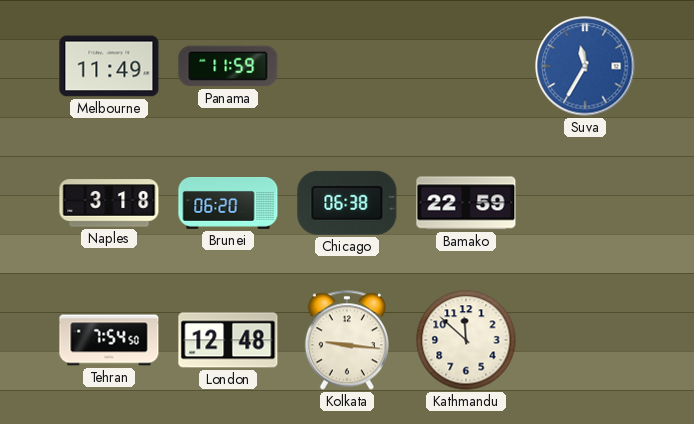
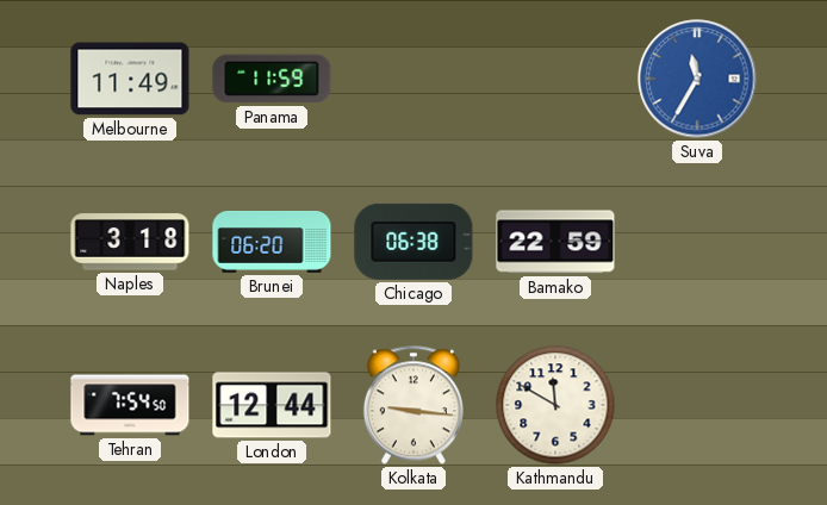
London: 12:48 -> 12:44 (272, 405)
Kathmandu: 11:52 -> 11:50 (555, 405)
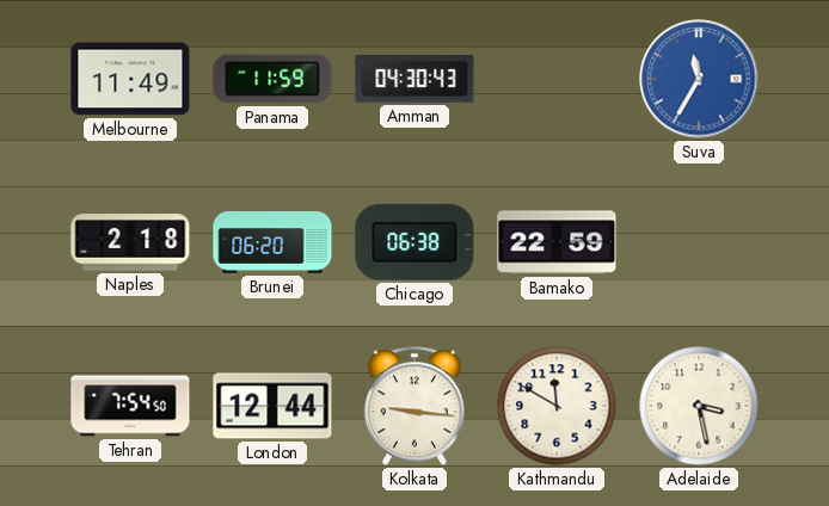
Amman: none -> 04:30 (414, 79)
Naples: 3:18 -> 2:18 (130, 242)
Adelaide: none -> 3:28 (699, 406)
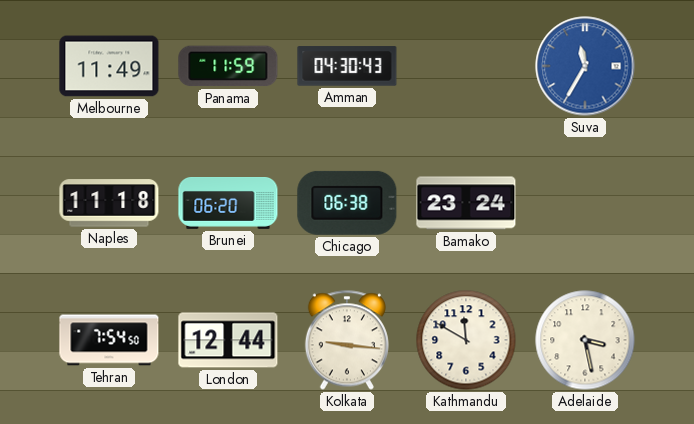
Naples: 2:18 -> 11:18 (109, 203)
Bamako: 22:59 -> 23:24 (466, 203)
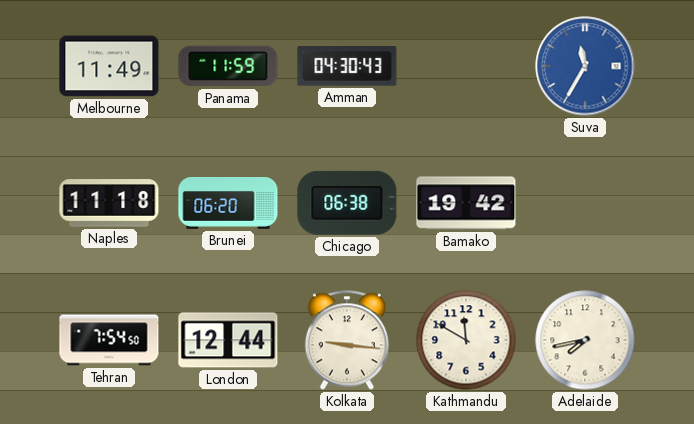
Bamako: 23:24 -> 19:42 (466, 203)
Adelaide: 3:28 -> 7:43 (585, 340)
